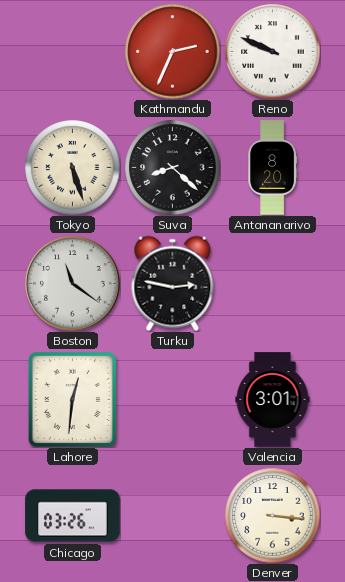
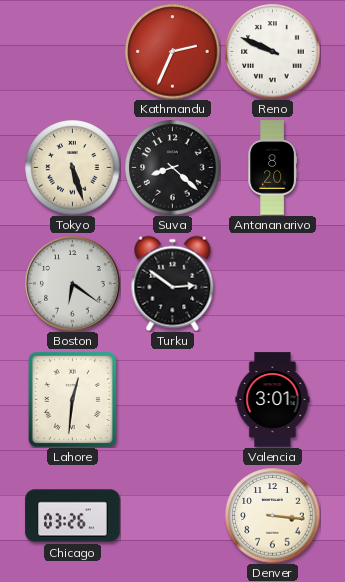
Boston: 11:21 -> 6:21 (73, 284)
Turku: 2:47 -> 2:51 (173, 283)
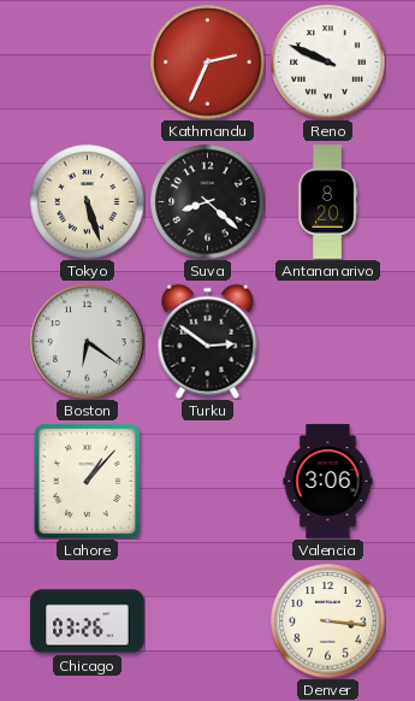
Lahore: 12:31 -> 1:07 (87, 481)
Valencia: 3:01 -> 3:06 (328, 482)
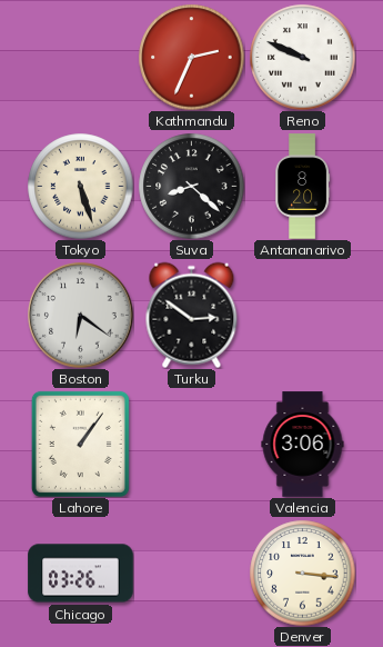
Lahore: 1:07 -> 1:06 (80, 444)
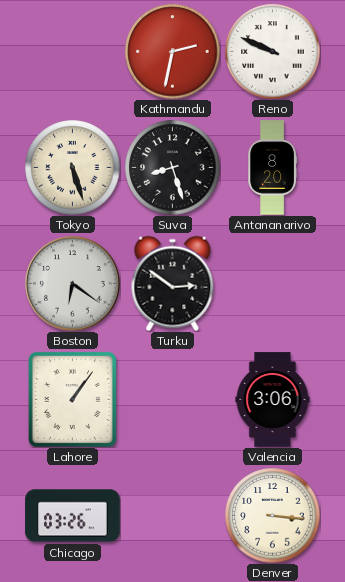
Kathmandu: 2:34 -> 2:32 (172, 51)
Suva: 8:22 -> 8:27 (172, 167)
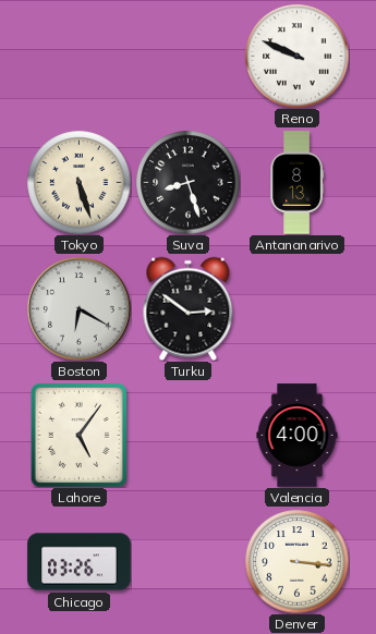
Kathmandu: 2:32 -> none (172, 51)
Antananarivo: 8:20 -> 8:13 (298, 183)
Boston: 6:21 -> 6:20 (80, 309)
Lahore: 1:06 -> 5:06 (78, 435)
Valencia: 3:06 -> 4:00 (298, 436)
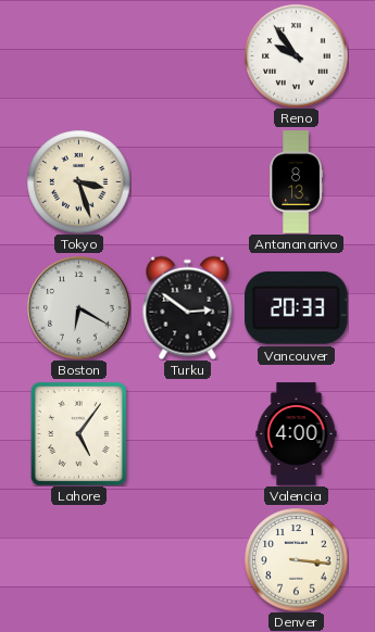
Reno: 9:49 -> 9:54 (296, 55)
Tokyo: 5:27 -> 3:27 (78, 181)
Suva: 8:27 -> none (187, 182)
Vancouver: none -> 20:33 (297, 307)
Chicago: 03:26 -> none (80, 562)
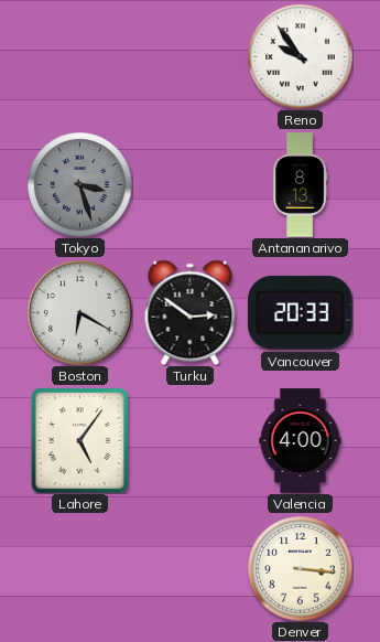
Tokyo dial: cream -> grey (79, 184)
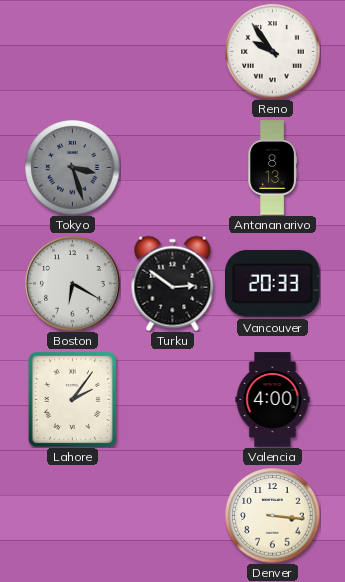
Lahore: 5:06 -> 2:06 (72, 399)
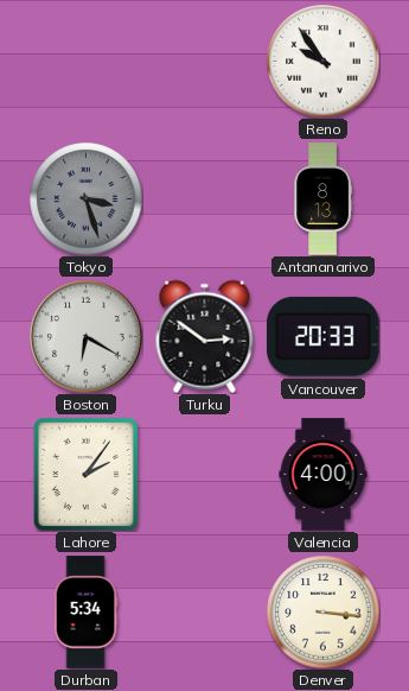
Durban: none -> 5:34 (85, 613)
